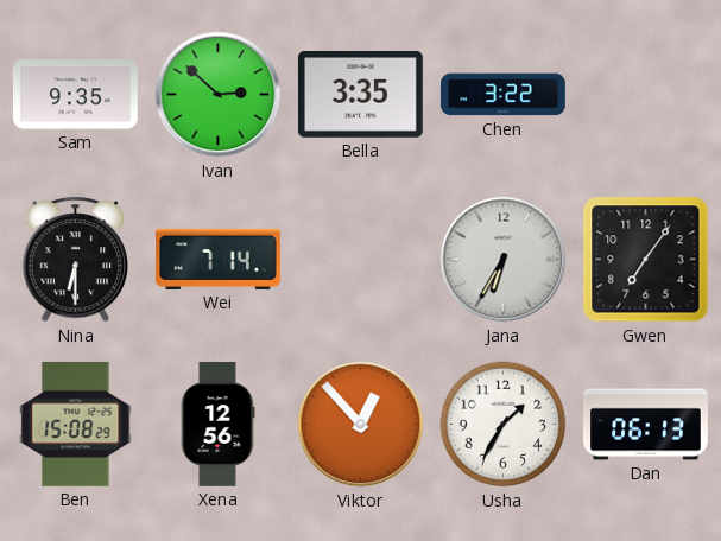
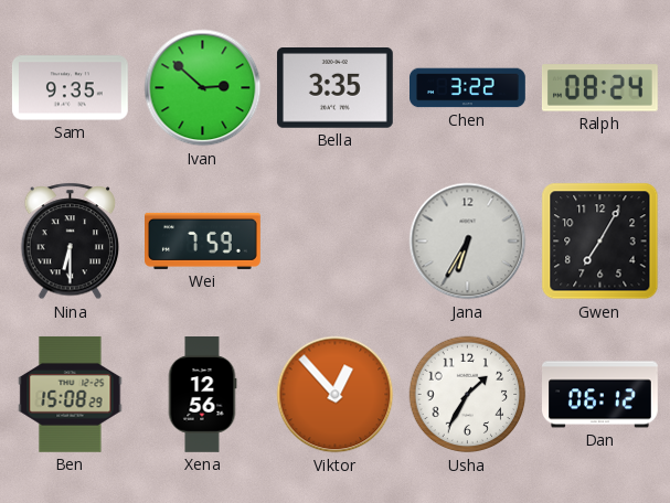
Ralph: none -> 08:24 (599, 88)
Wei: 7:14 -> 7:59 (203, 240)
Gwen: 7:06 -> 7:05 (600, 242)
Dan: 06:13 -> 06:12 (600, 395)
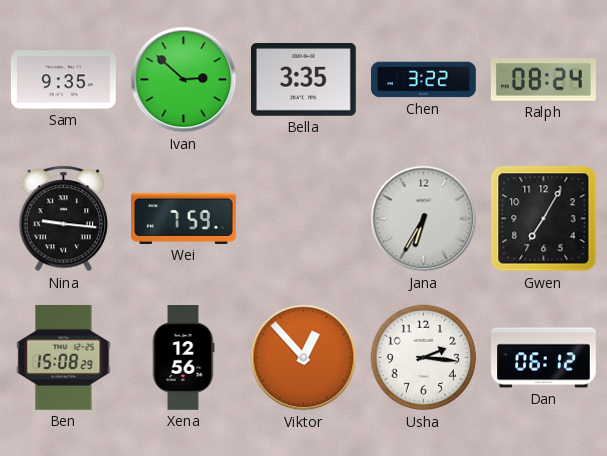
Nina: 6:30 -> 9:16 (64, 219)
Usha: 1:35 -> 2:16 (424, 358)
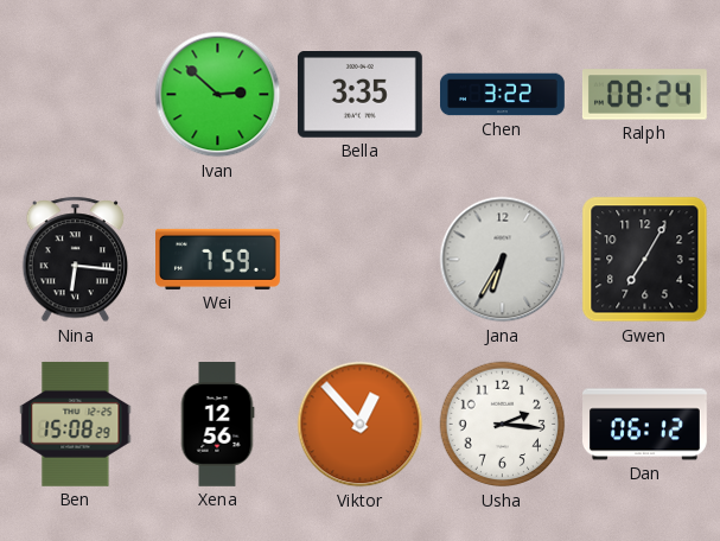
Sam: 9:35 -> none (63, 80)
Nina: 9:16 -> 6:16 (76, 260)
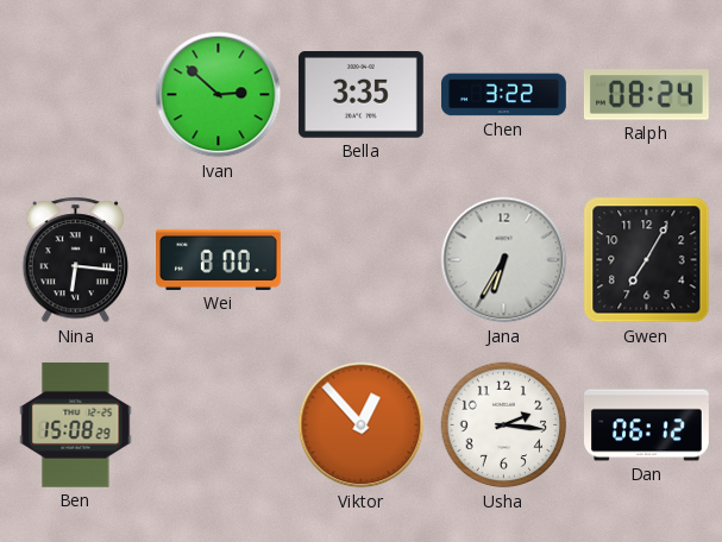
Wei: 7:59 -> 8:00 (219, 259)
Xena: 12:56 -> none (217, 425)
